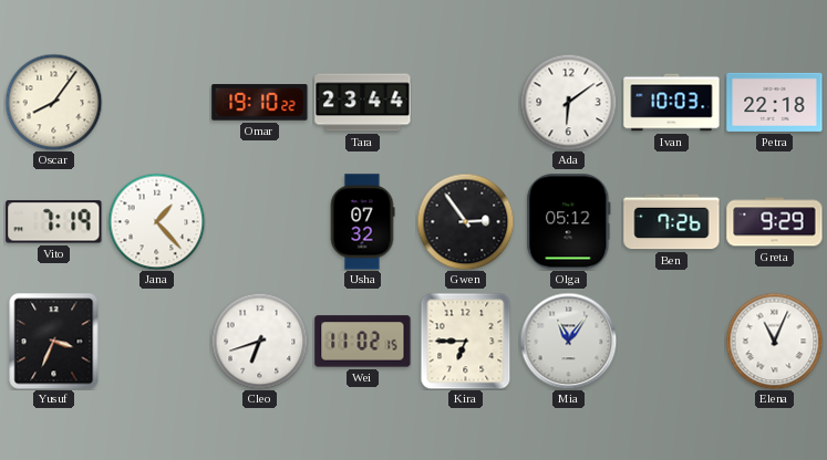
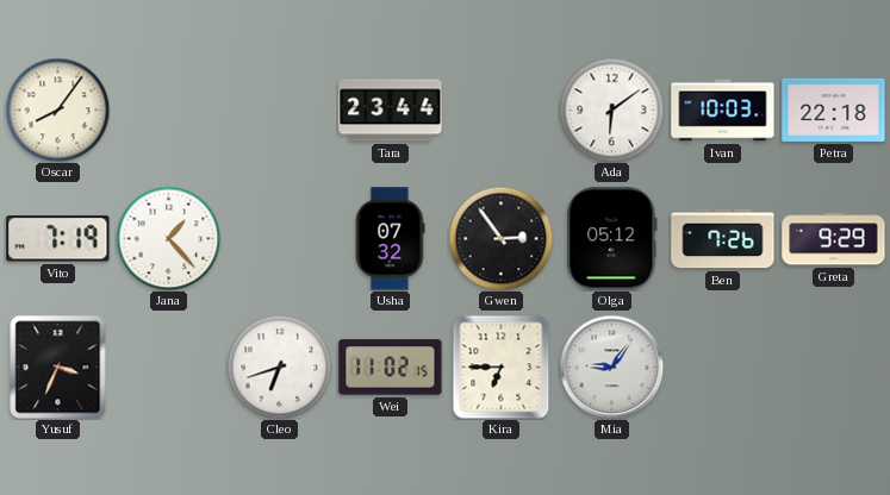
Omar: 19:10 -> none (260, 103)
Mia: 11:06 -> 9:06 (611, 366)
Elena: 11:04 -> none (774, 341)
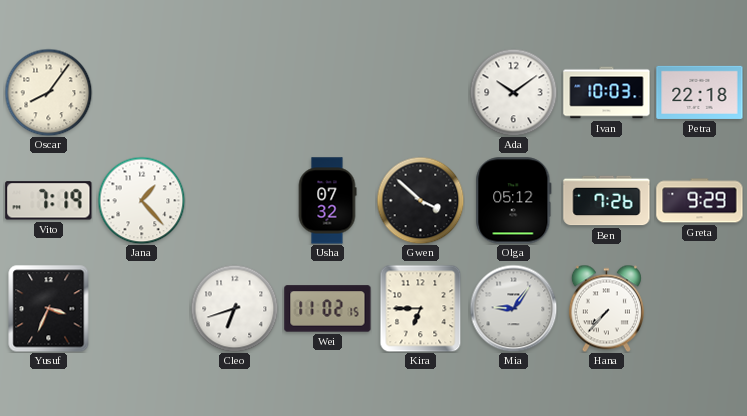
Tara: 23:44 -> none (391, 111)
Ada: 6:09 -> 10:09 (513, 92)
Gwen: 2:54 -> 3:52 (420, 200)
Hana: none -> 7:37 (606, 308)
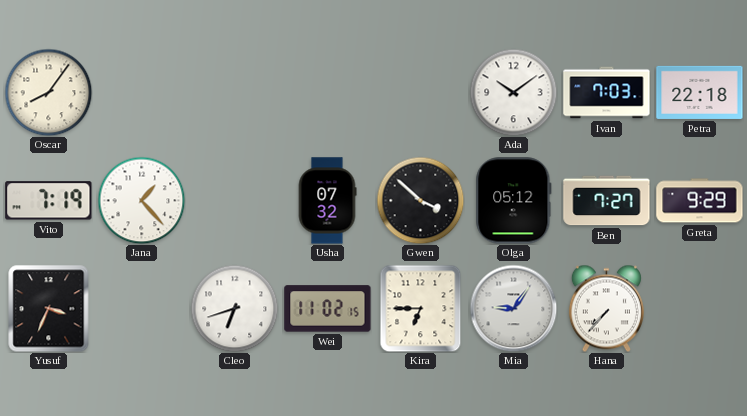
Ivan: 10:03 -> 7:03 (607, 93)
Ben: 7:26 -> 7:27 (607, 201)
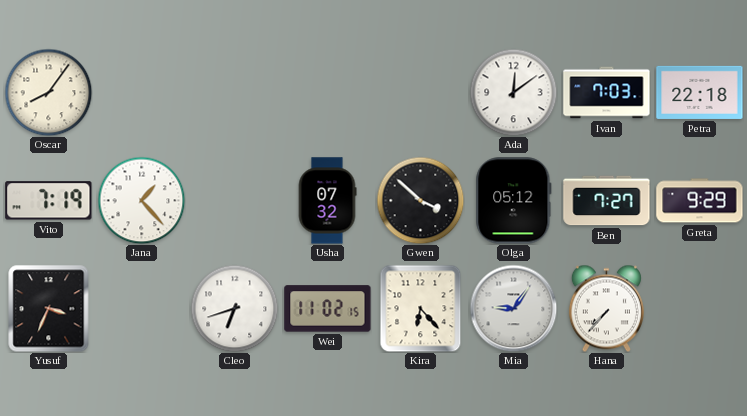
Ada: 10:09 -> 12:09 (513, 92)
Kira: 6:45 -> 6:23 (421, 308)
